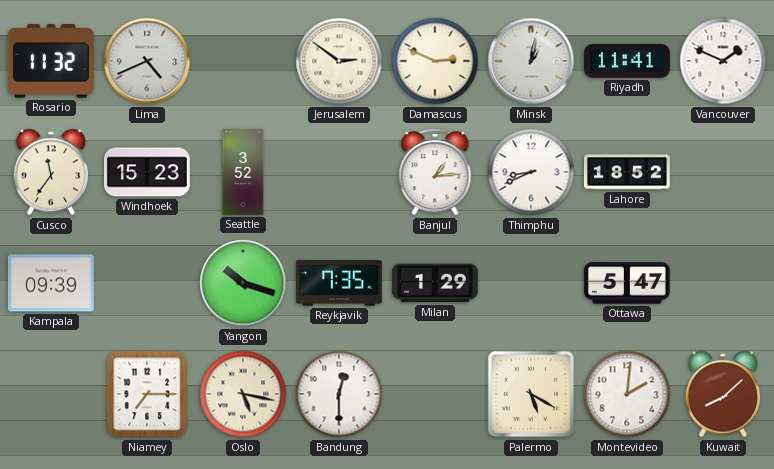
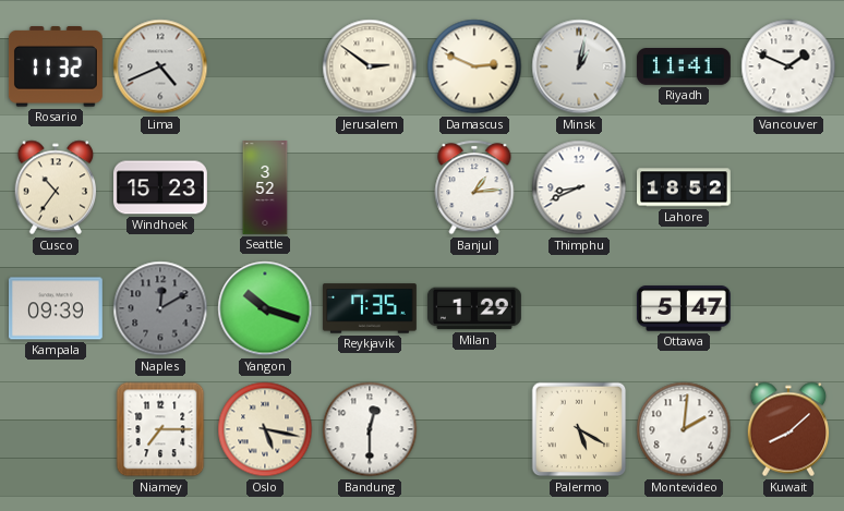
Cusco: 11:36 -> 10:36 (56, 187)
Naples: none -> 12:10 (160, 308)
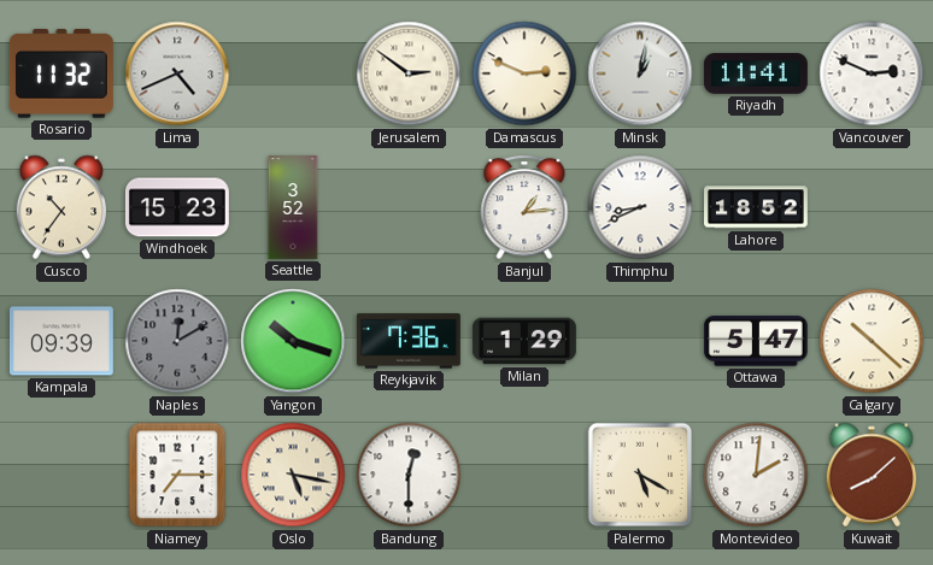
Vancouver: 1:49 -> 2:49 (872, 73)
Reykjavik: 7:35 -> 7:36 (409, 341)
Calgary: none -> 10:22 (872, 341)
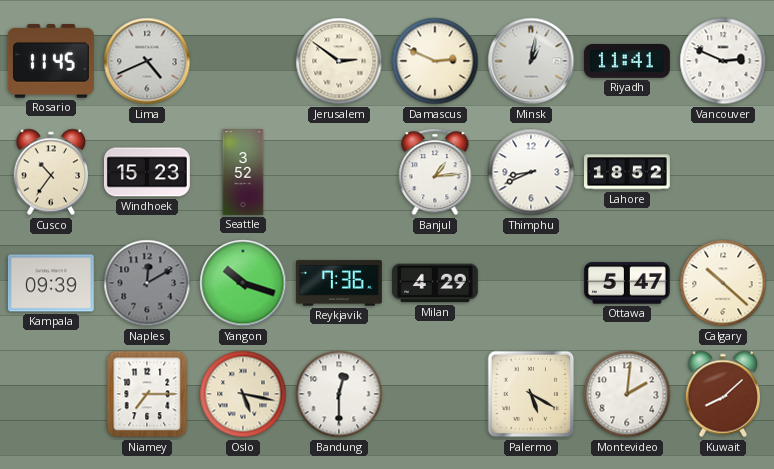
Rosario: 11:32 -> 11:45 (51, 61)
Milan: 1:29 -> 4:29 (435, 283)
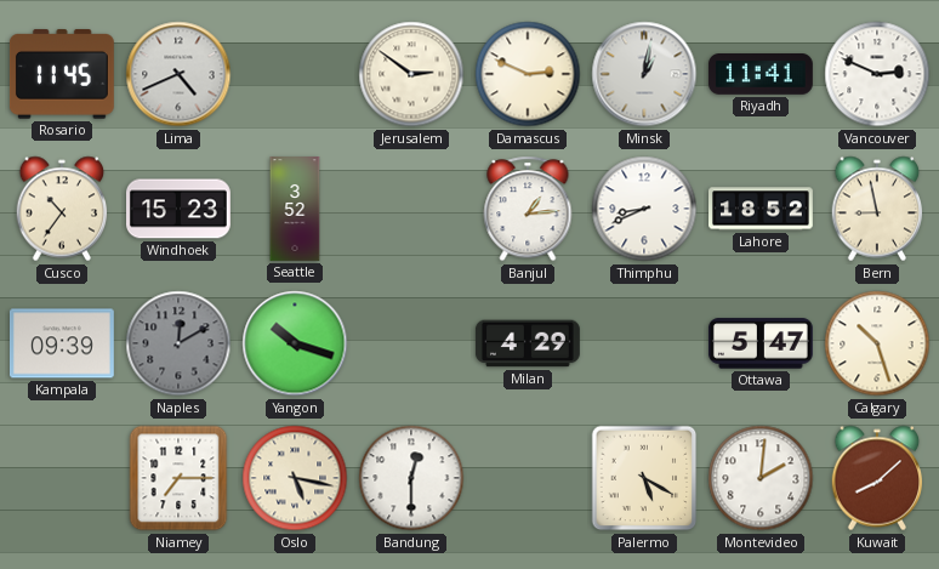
Bern: none -> 8:58 (877, 209)
Reykjavik: 7:36 -> none (339, 283)
Calgary: 10:22 -> 10:27 (877, 343)
